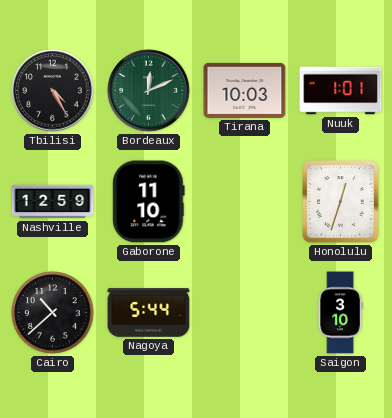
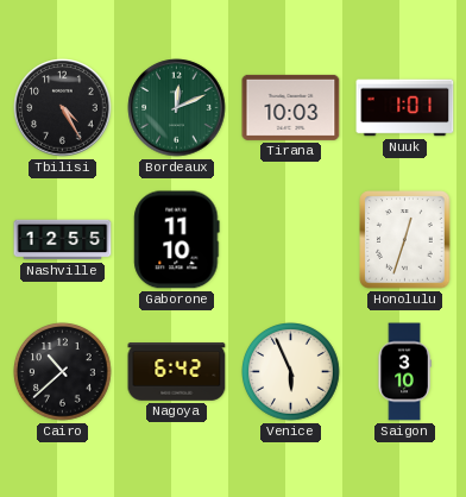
Nashville: 12:59 -> 12:55 (63, 240)
Nagoya: 5:44 -> 6:42 (177, 372)
Venice: none -> 5:56 (291, 372)
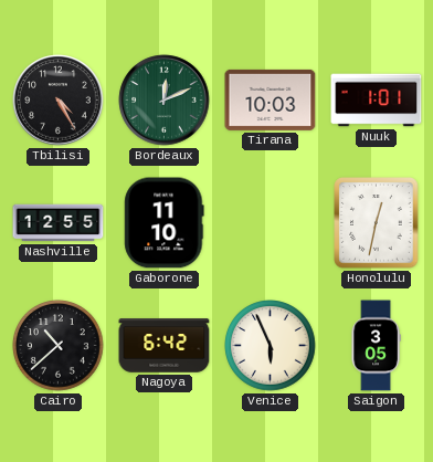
Honolulu: 12:33 -> 12:32 (377, 223)
Saigon: 3:10 -> 3:05 (376, 346)
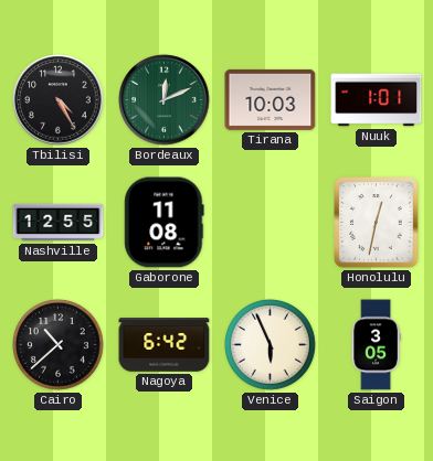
Gaborone: 11:10 -> 11:08 (165, 223)
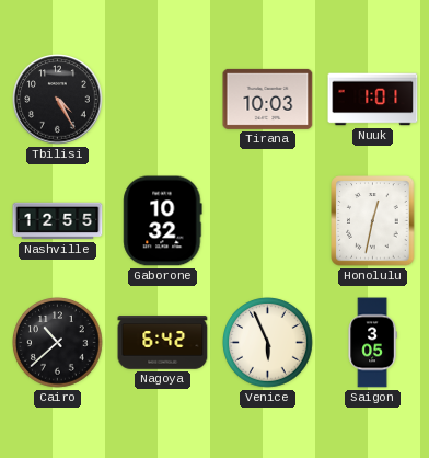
Bordeaux: 12:11 -> none (165, 100)
Gaborone: 11:08 -> 10:32 (163, 221)
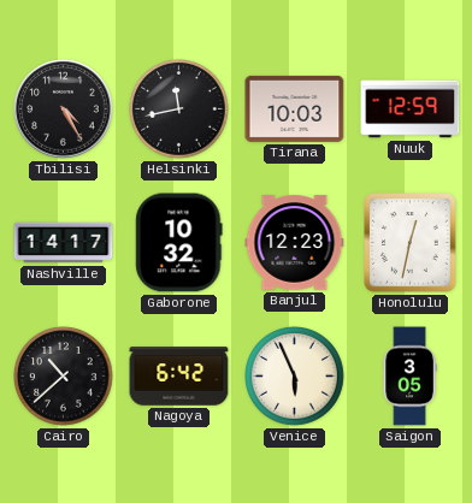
Helsinki: none -> 11:43 (179, 110)
Nuuk: 1:01 -> 12:59 (411, 110)
Nashville: 12:55 -> 14:17 (64, 243)
Banjul: none -> 12:23 (295, 243)
